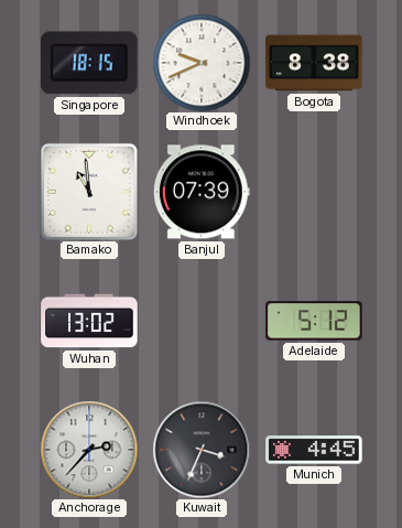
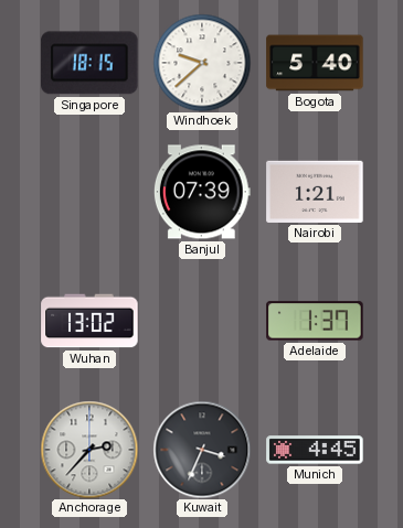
Windhoek: 9:41 -> 9:38 (202, 63)
Bogota: 8:38 -> 5:40 (315, 63)
Bamako: 10:59 -> none (89, 192)
Nairobi: none -> 1:21 (315, 192)
Adelaide: 5:12 -> 1:37 (315, 321)
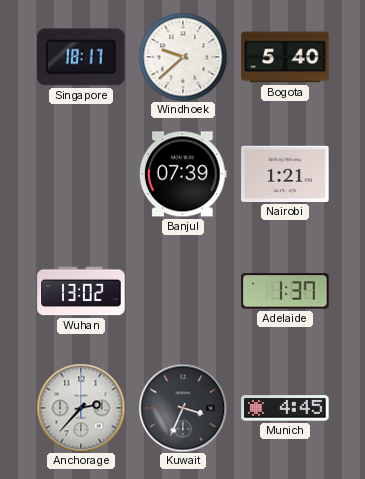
Singapore: 18:15 -> 18:17 (81, 57)
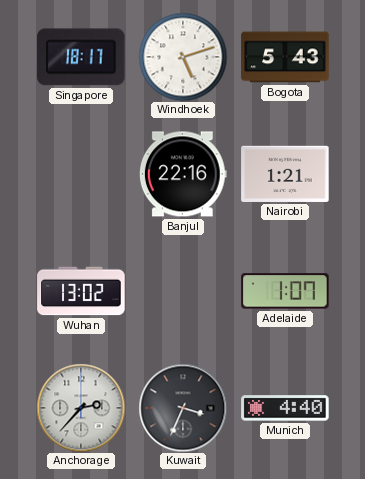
Windhoek: 9:38 -> 5:12 (183, 57)
Bogota: 5:40 -> 5:43 (285, 57)
Banjul: 07:39 -> 22:16 (183, 174)
Adelaide: 1:37 -> 1:07 (285, 291)
Munich: 4:45 -> 4:40 (285, 408)
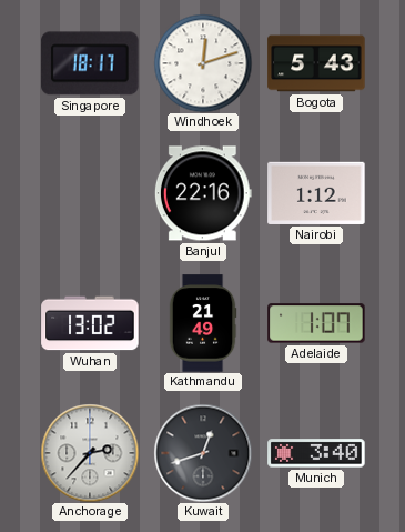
Windhoek: 5:12 -> 12:12 (203, 63)
Nairobi: 1:21 -> 1:12 (316, 193)
Kathmandu: none -> 21:49 (203, 323)
Kuwait: 3:34 -> 12:42 (203, 453)
Munich: 4:40 -> 3:40 (316, 453)
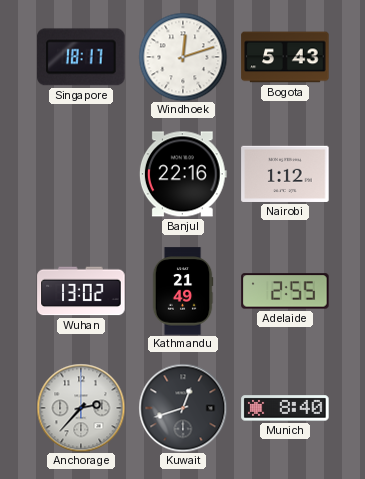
Adelaide: 1:07 -> 2:55 (285, 291)
Munich: 3:40 -> 8:40 (285, 408)
